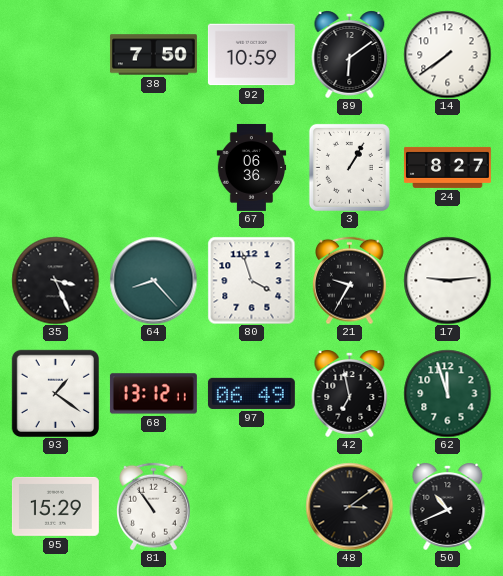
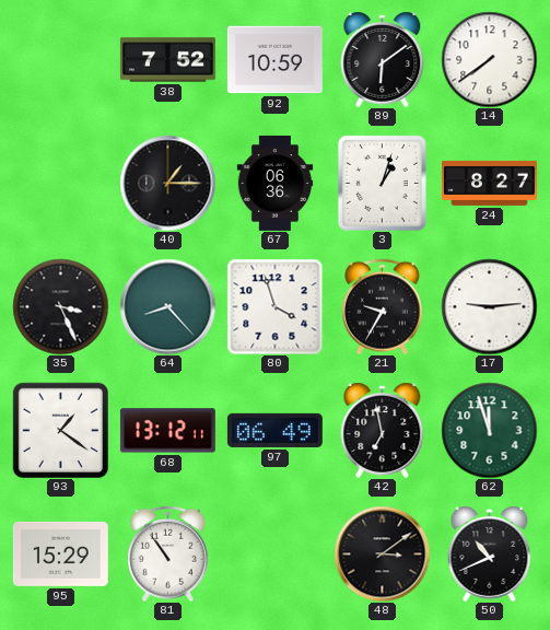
38: 7:50 -> 7:52 (167, 60)
40: none -> 1:15 (167, 183)
3: 1:05 -> 1:03 (382, 183)
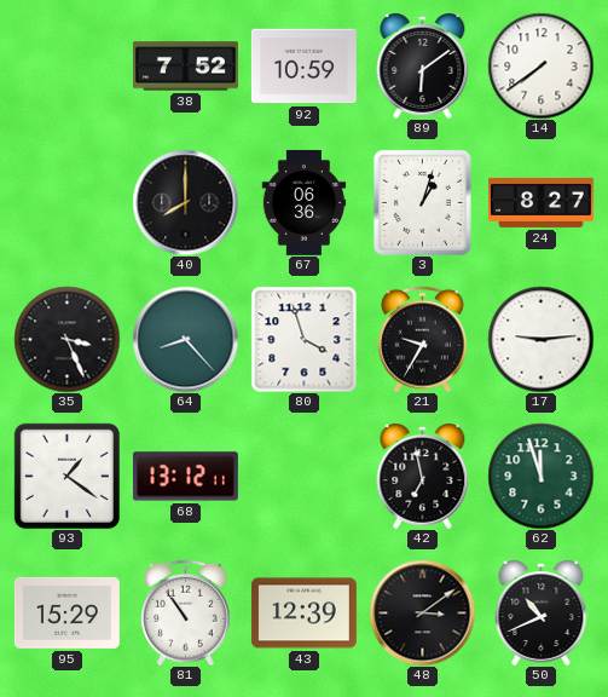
40: 1:15 -> 8:00 (185, 202)
97: 06:49 -> none (274, 430)
43: none -> 12:39 (303, 614)
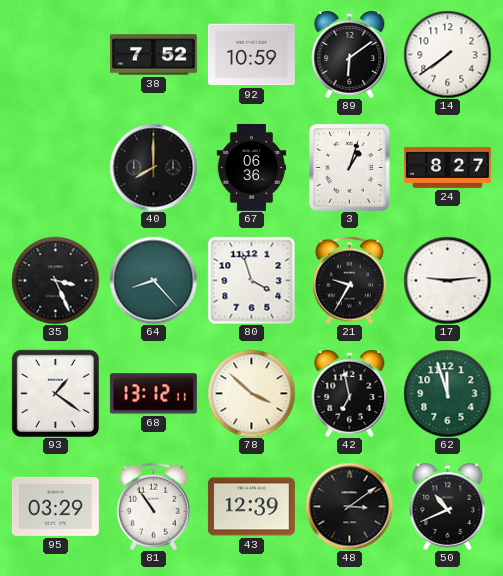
78: none -> 3:52 (251, 393)
95: 15:29 -> 03:29 (55, 506)
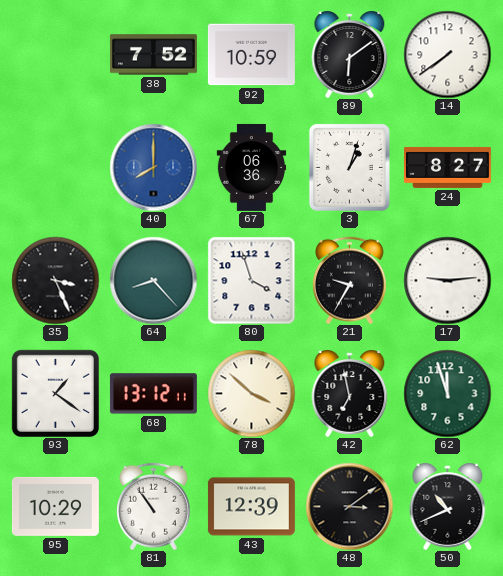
40 dial: black -> blue (153, 167)
95: 03:29 -> 10:29 (55, 506)
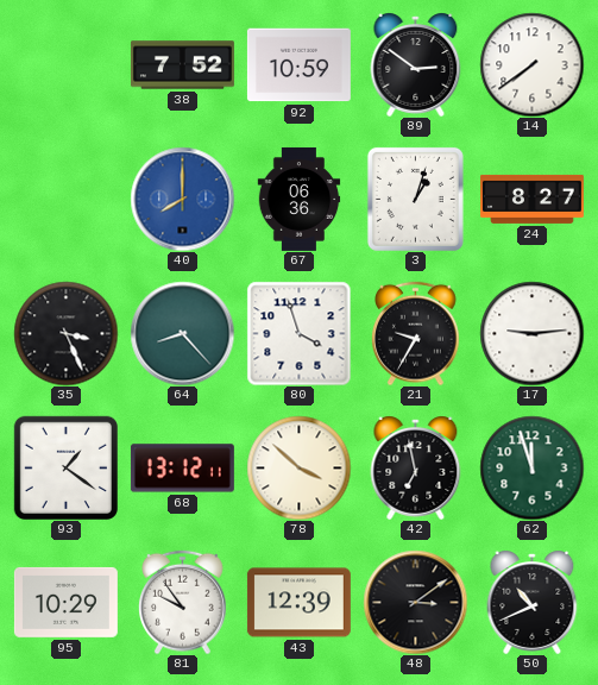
89: 6:09 -> 2:51 (416, 64)
81: 10:54 -> 9:54 (183, 602)
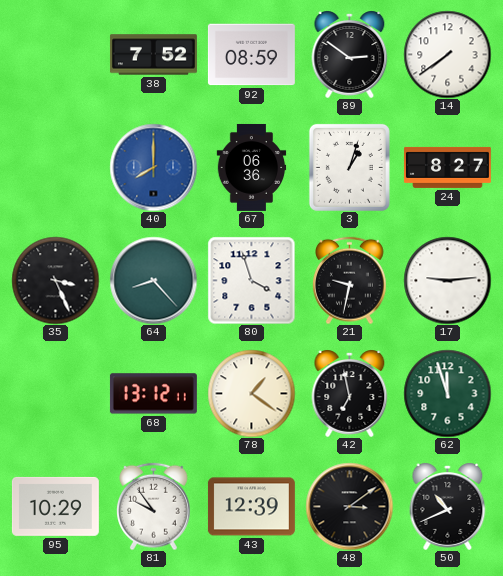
92: 10:59 -> 08:59 (251, 55)
21: 9:35 -> 9:32 (350, 280)
93: 1:21 -> none (65, 467)
78: 3:52 -> 1:21 (251, 393)
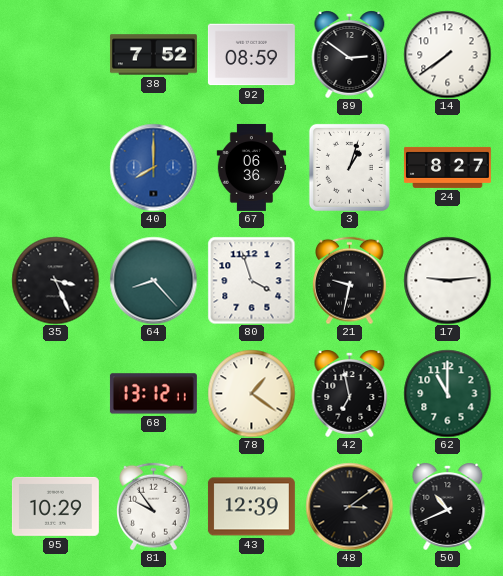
62: 11:57 -> 11:00 (447, 393)
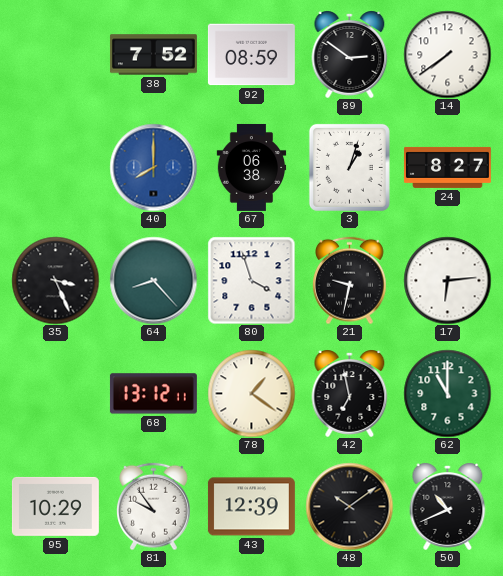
67: 06:36 -> 06:38 (252, 167)
17: 9:14 -> 6:14 (447, 280)
48: 3:09 -> 10:09 (349, 506)
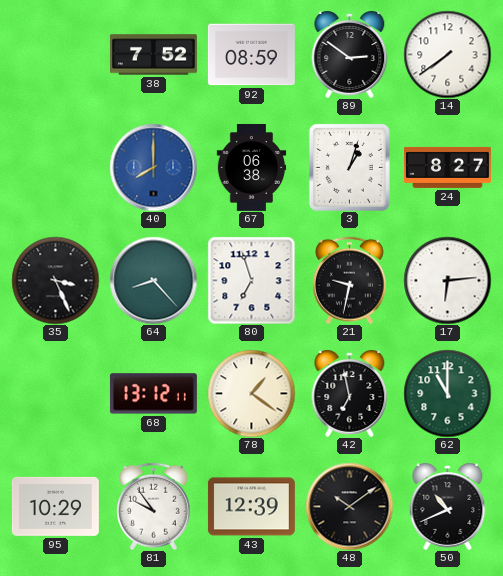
80: 3:57 -> 6:57 (251, 280)
